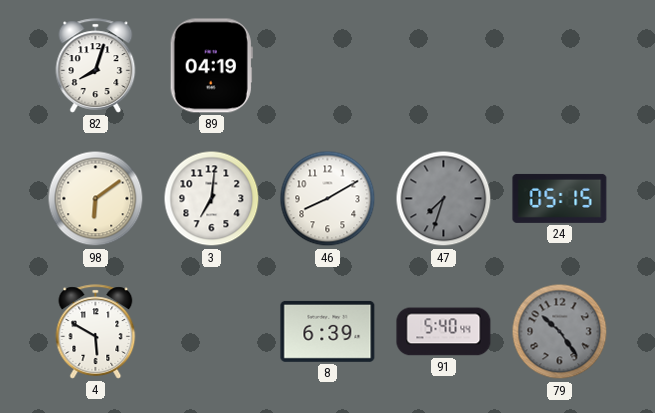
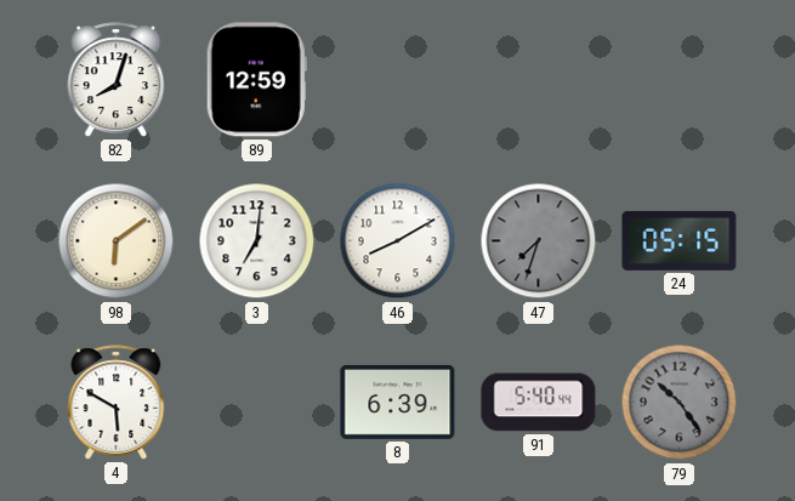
89: 04:19 -> 12:59 (256, 80)
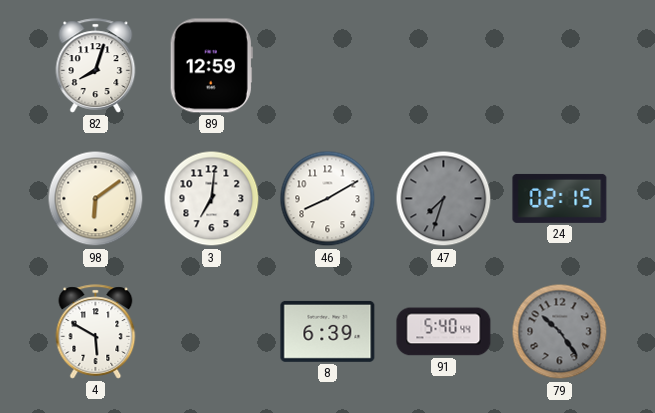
24: 05:15 -> 02:15 (560, 198)
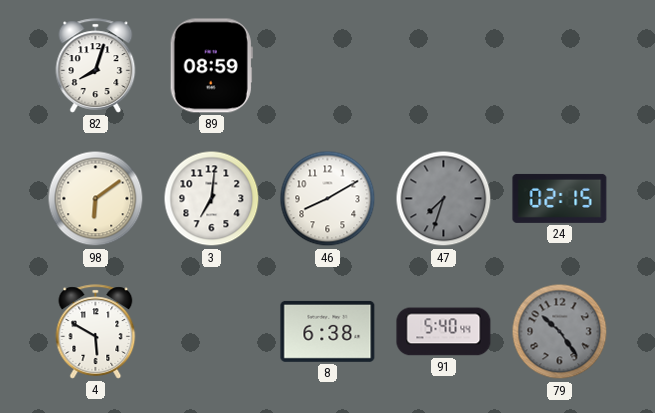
89: 12:59 -> 08:59 (211, 66)
8: 6:39 -> 6:38 (328, 331)
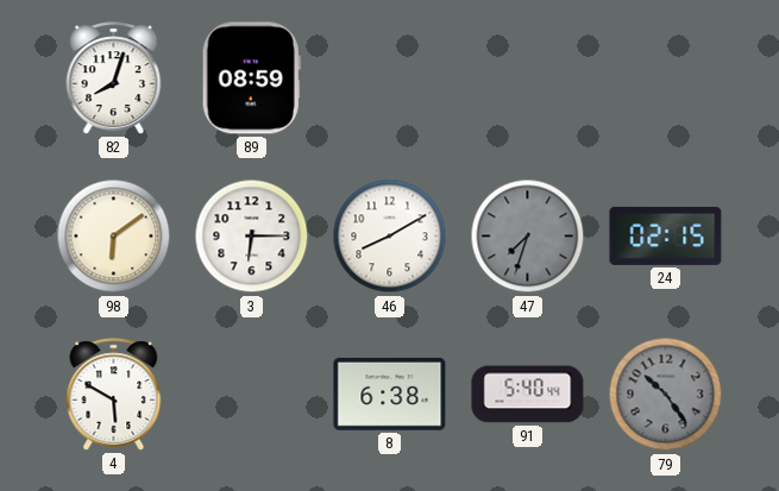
3: 7:01 -> 6:15 (252, 237)
